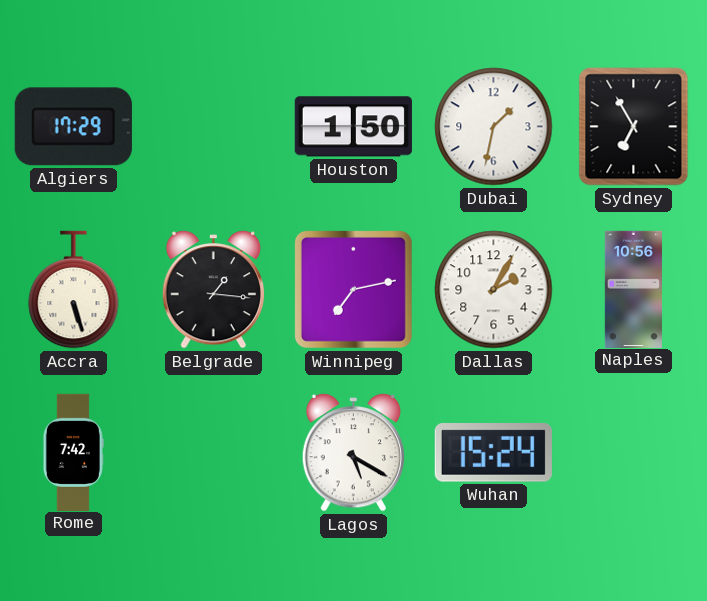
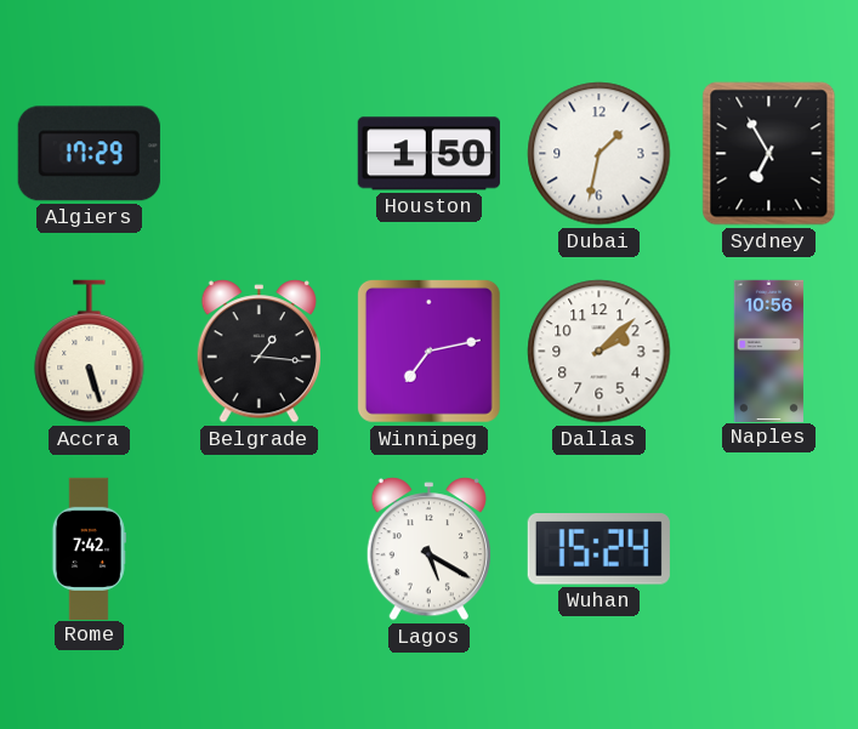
Dallas: 2:05 -> 2:08 (600, 352)
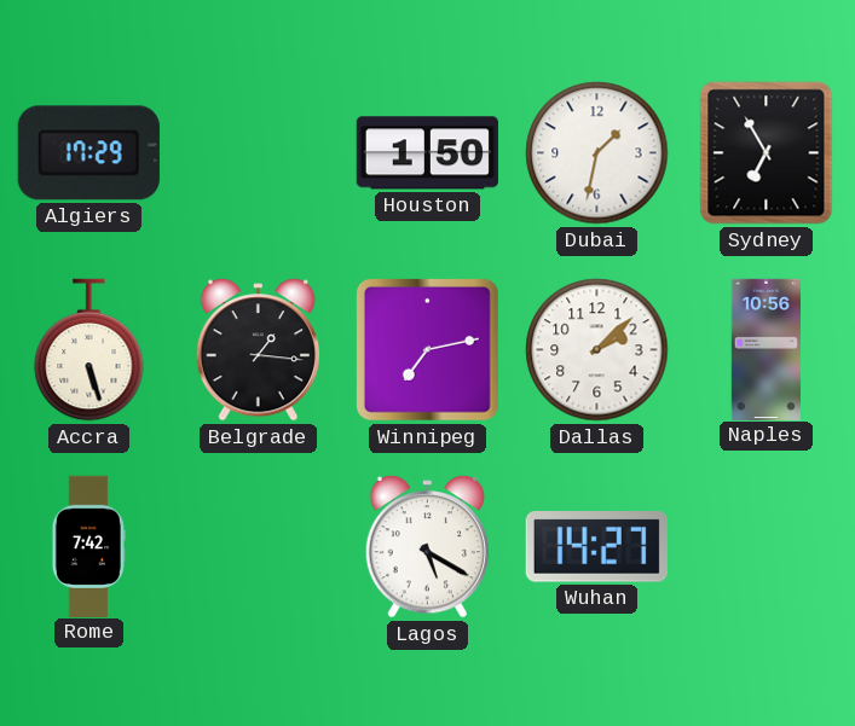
Wuhan: 15:24 -> 14:27 (596, 547)
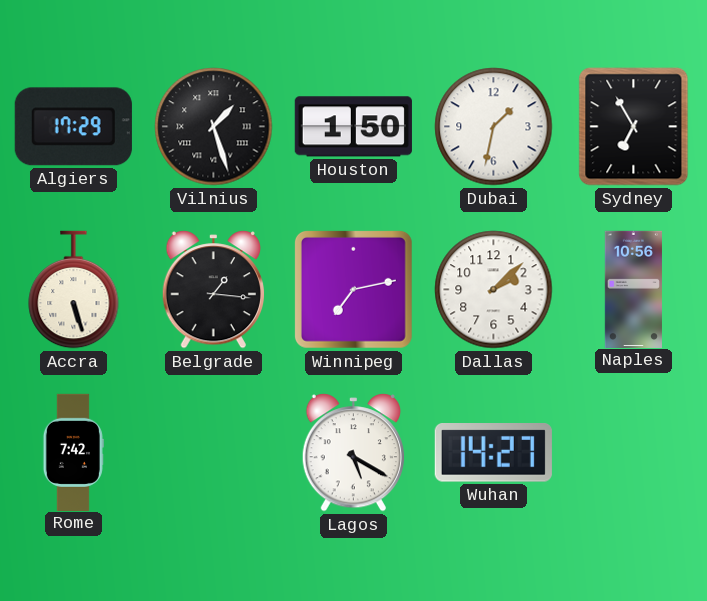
Vilnius: none -> 1:27 (214, 127)
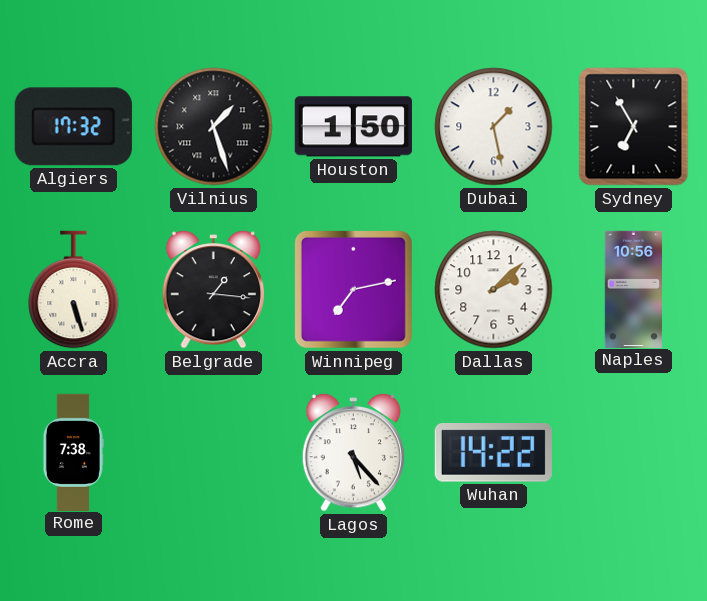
Algiers: 17:29 -> 17:32 (73, 127)
Dubai: 1:32 -> 1:28 (494, 127)
Rome: 7:42 -> 7:38 (73, 452)
Lagos: 5:20 -> 5:23 (353, 453)
Wuhan: 14:27 -> 14:22 (493, 453)
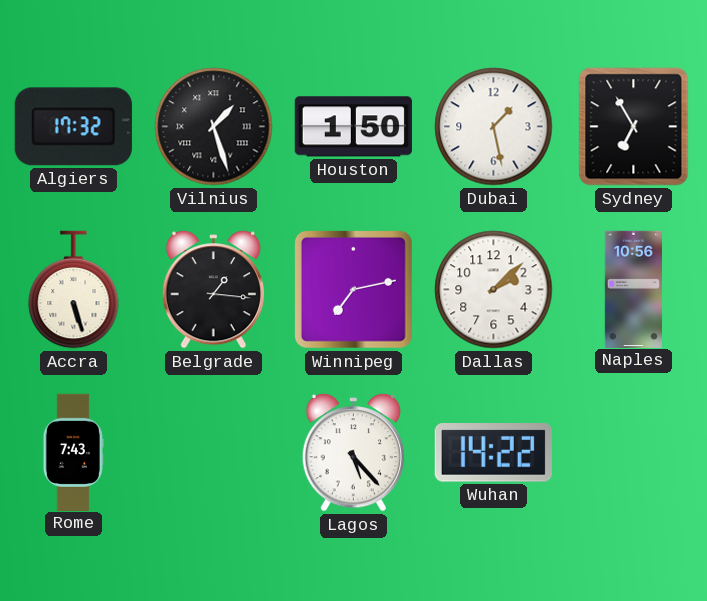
Rome: 7:38 -> 7:43 (73, 452)
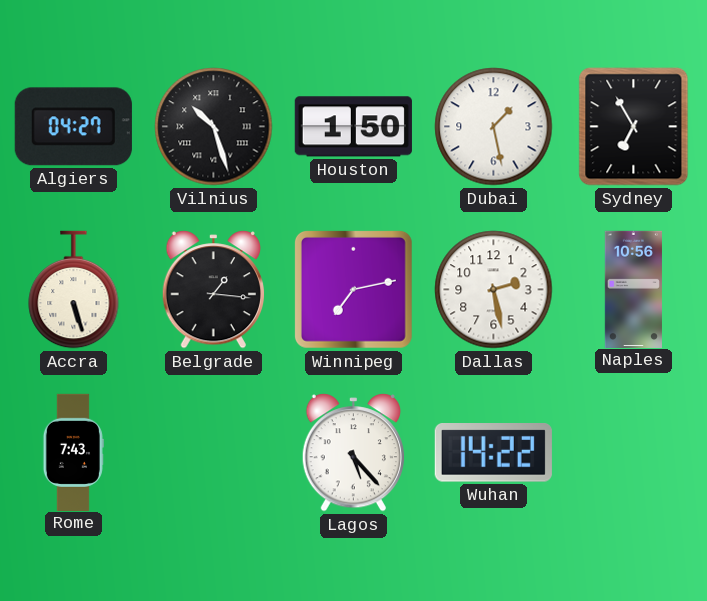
Algiers: 17:32 -> 04:27 (73, 127)
Vilnius: 1:27 -> 10:27 (214, 127)
Dallas: 2:08 -> 2:28 (494, 290)
